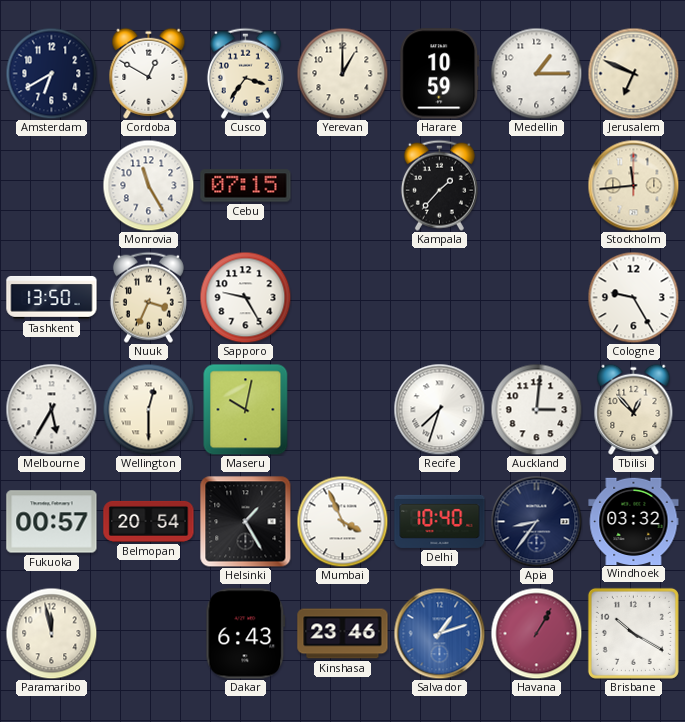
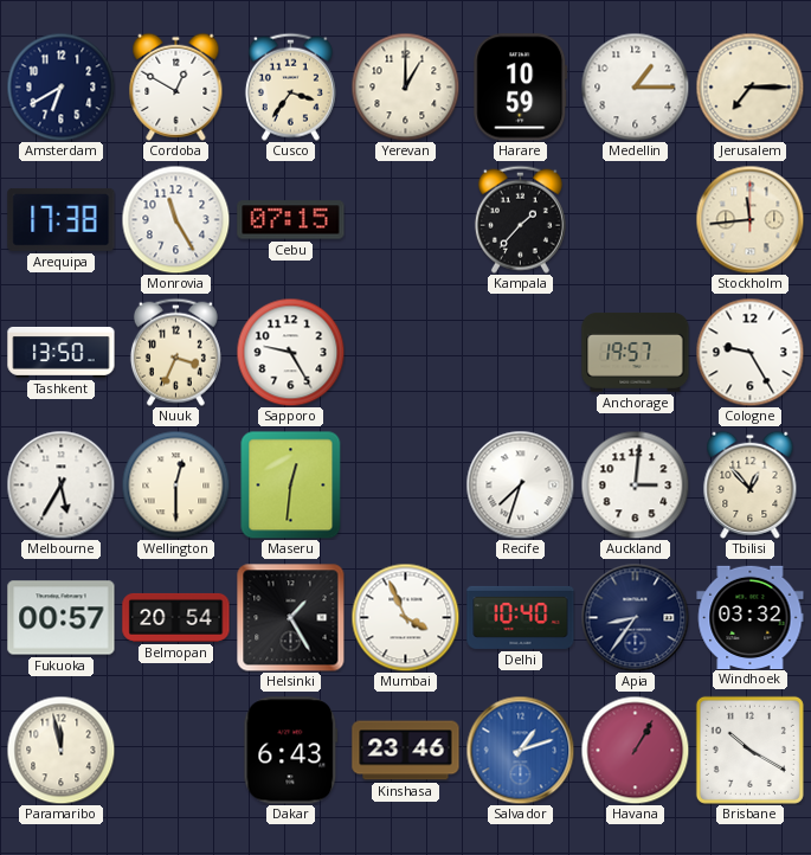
Jerusalem: 6:49 -> 7:15 (749, 86)
Arequipa: none -> 17:38 (62, 219)
Anchorage: none -> 19:57 (636, 352)
Maseru: 10:02 -> 12:31 (291, 484)
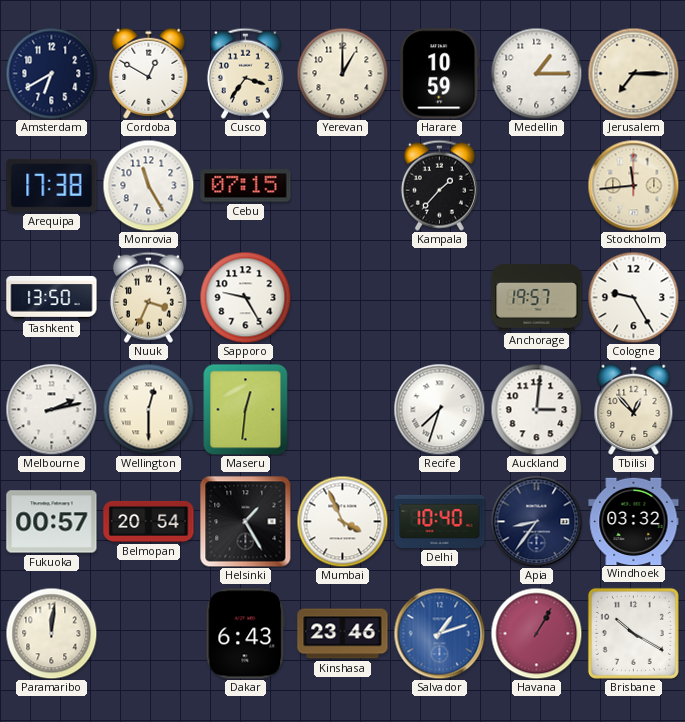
Melbourne: 5:35 -> 2:13 (51, 409)
Paramaribo: 11:58 -> 12:01 (51, 633)
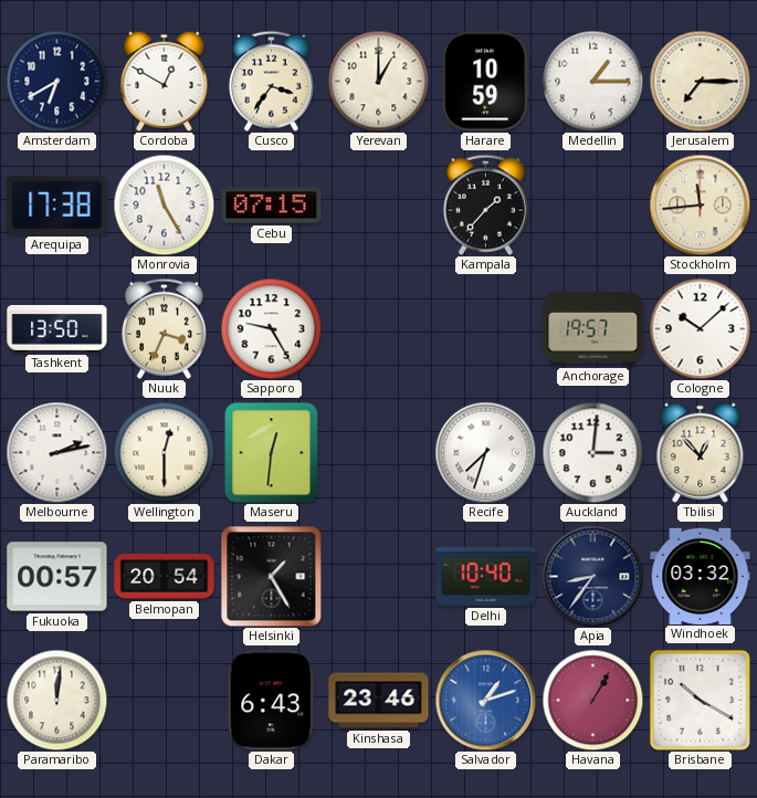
Cologne: 9:25 -> 10:08 (700, 328)
Mumbai: 3:56 -> none (342, 521)
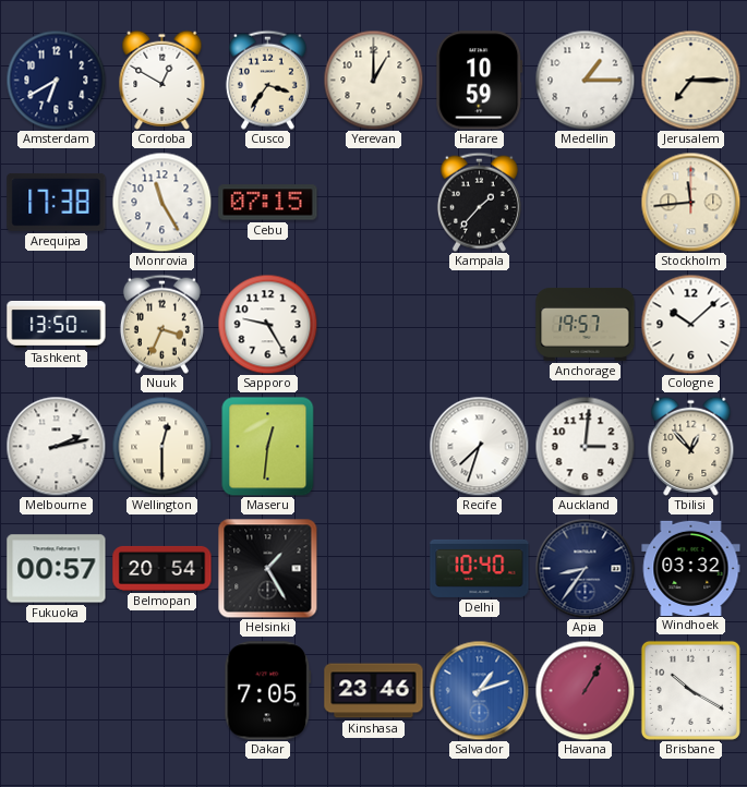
Paramaribo: 12:01 -> none (56, 700)
Dakar: 6:43 -> 7:05 (268, 691)
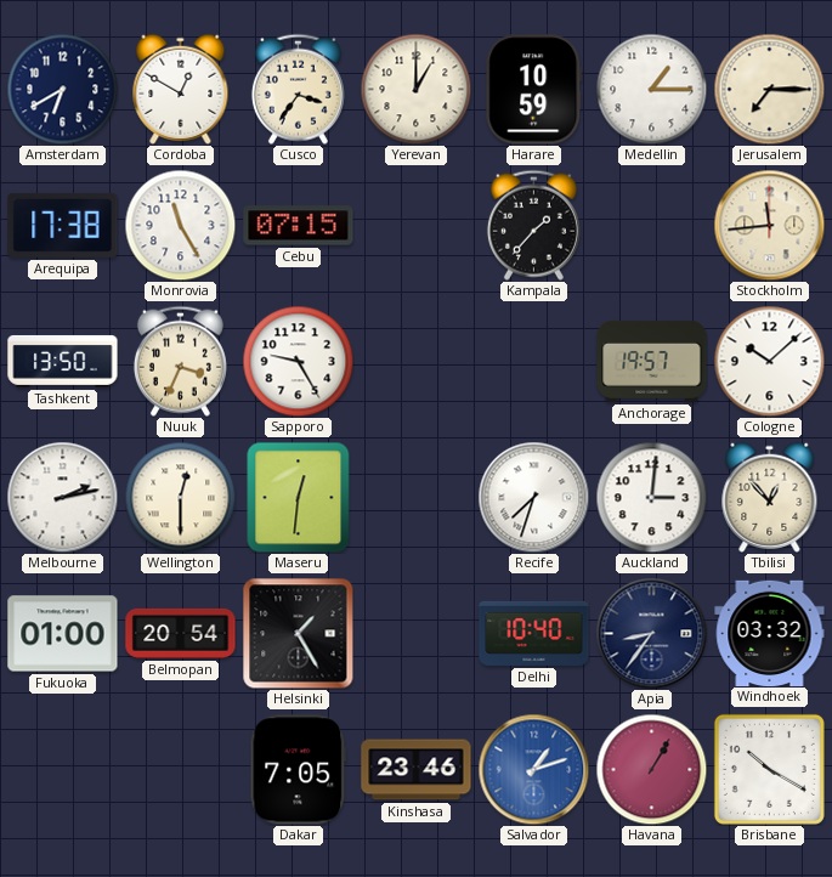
Fukuoka: 00:57 -> 01:00 (63, 634)
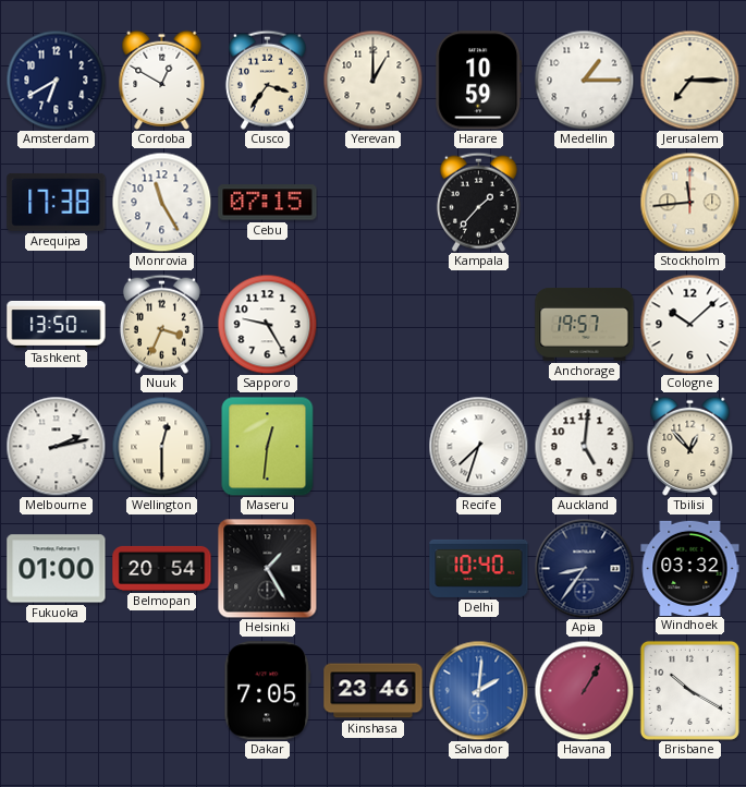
Auckland: 3:01 -> 5:01 (584, 446)
Salvador: 1:12 -> 2:01 (478, 690)
